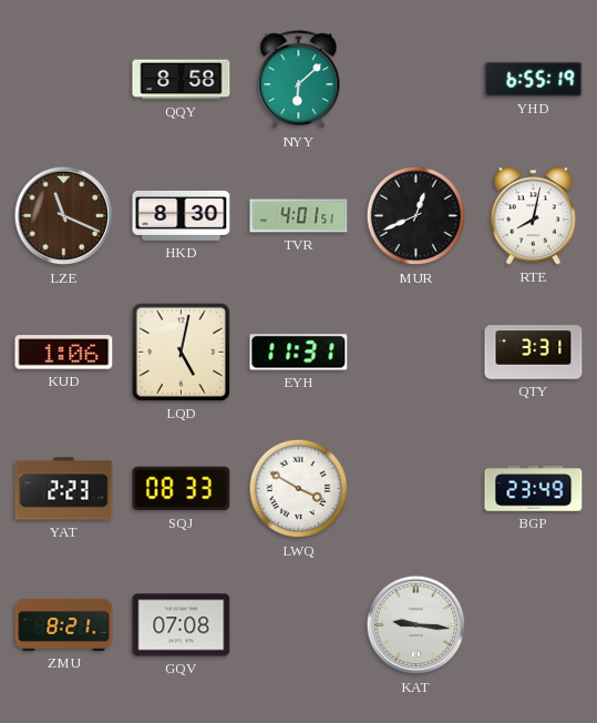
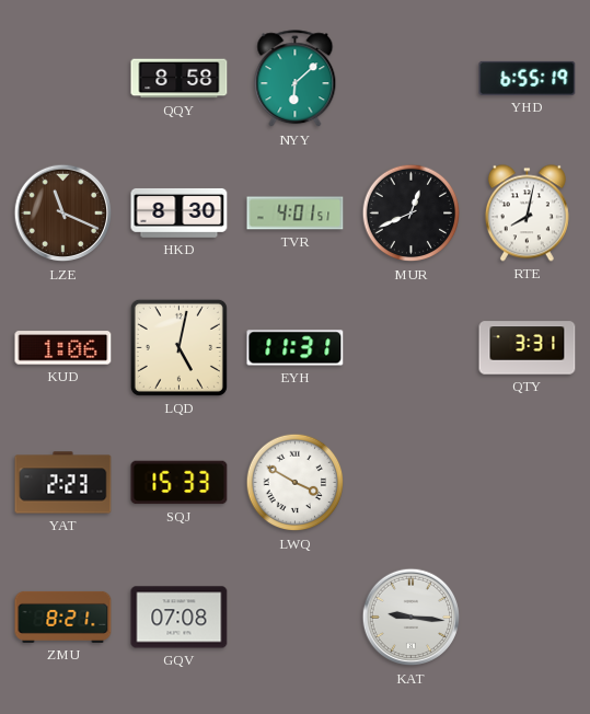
SQJ: 08:33 -> 15:33 (180, 483)
BGP: 23:49 -> none (534, 489)
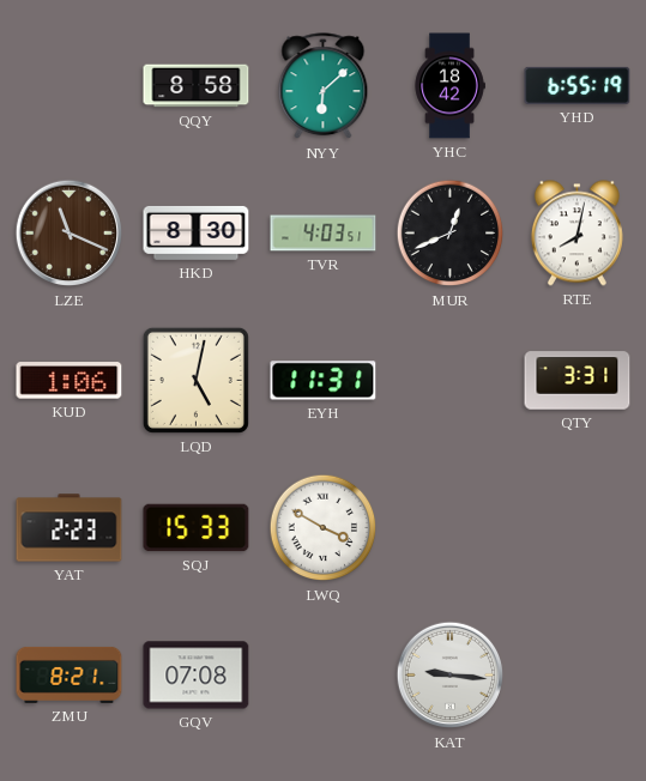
YHC: none -> 18:42 (449, 86)
TVR: 4:01 -> 4:03 (324, 234)
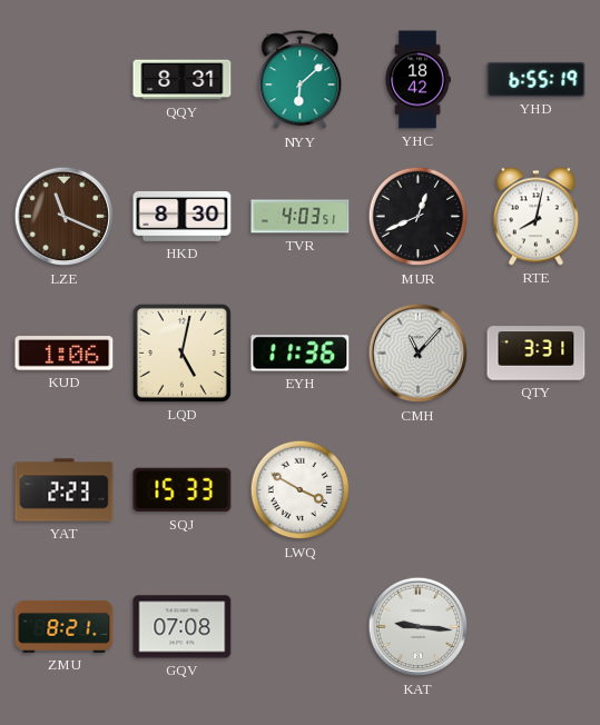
QQY: 8:58 -> 8:31 (183, 80)
EYH: 11:31 -> 11:36 (301, 354)
CMH: none -> 11:07 (419, 354)
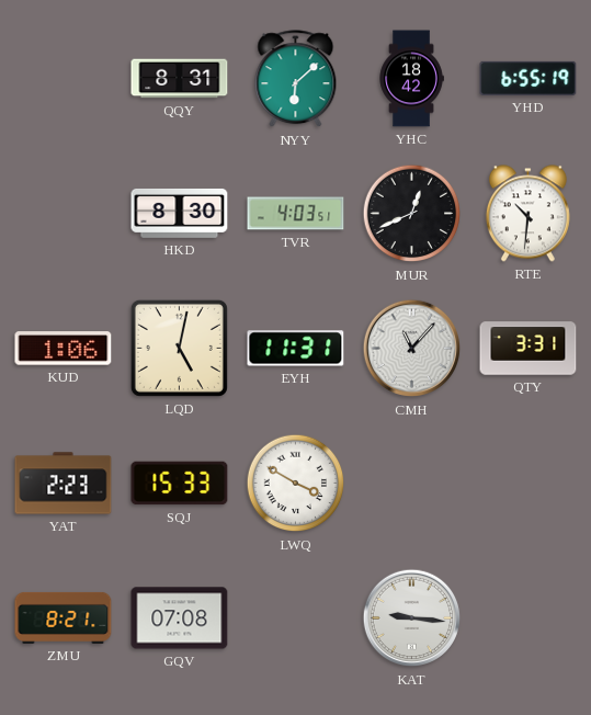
LZE: 11:19 -> none (65, 217)
RTE: 8:02 -> 10:31 (527, 214)
EYH: 11:36 -> 11:31 (296, 349)
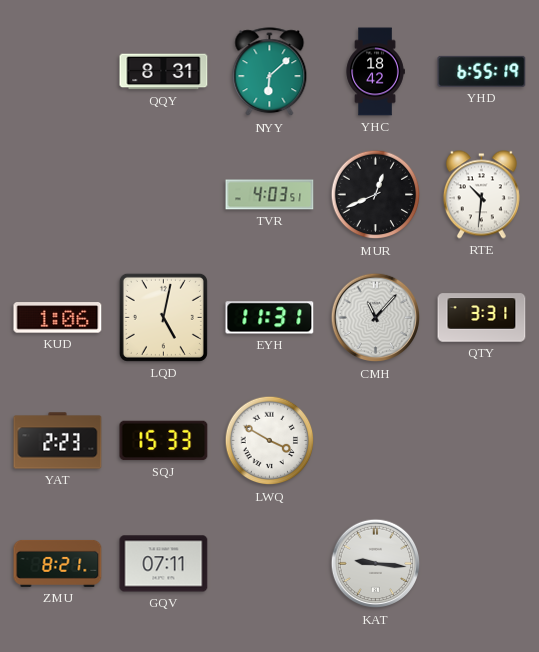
HKD: 8:30 -> none (180, 213)
GQV: 07:08 -> 07:11 (164, 564)
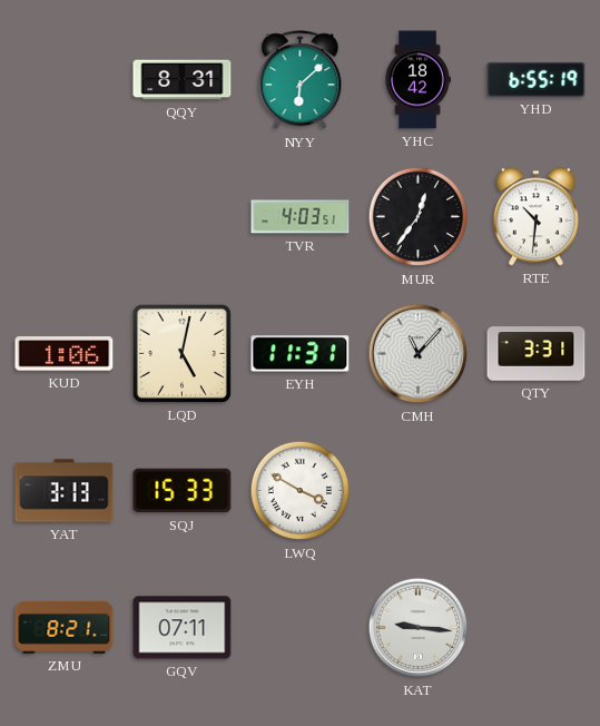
MUR: 12:41 -> 12:36 (419, 217)
YAT: 2:23 -> 3:13 (65, 491)
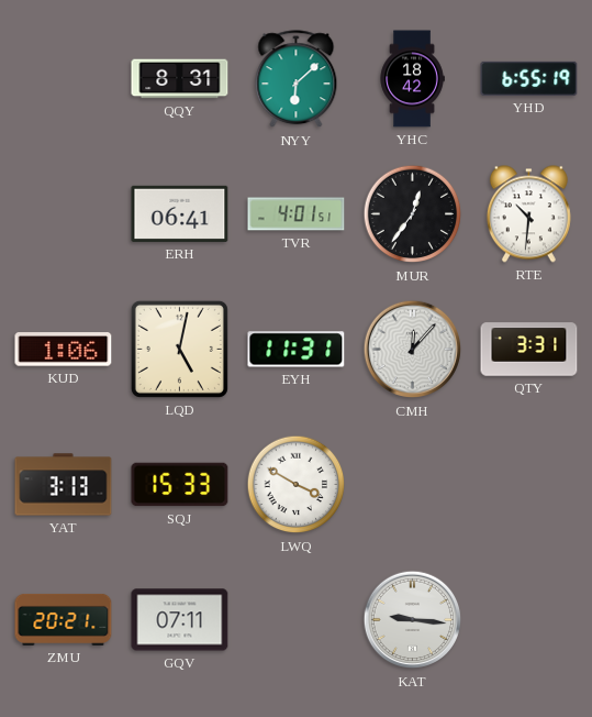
ERH: none -> 06:41 (180, 213)
TVR: 4:03 -> 4:01 (297, 214)
CMH: 11:07 -> 12:07 (413, 350)
ZMU: 8:21 -> 20:21 (64, 619)
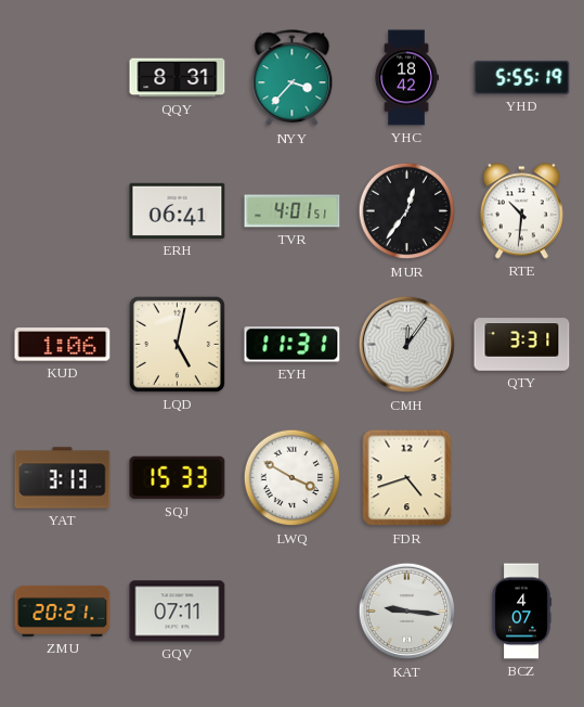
NYY: 6:08 -> 3:37 (293, 78)
YHD: 6:55 -> 5:55 (522, 77)
CMH: 12:07 -> 12:06 (407, 345)
FDR: none -> 4:42 (407, 478)
BCZ: none -> 4:07 (521, 612)
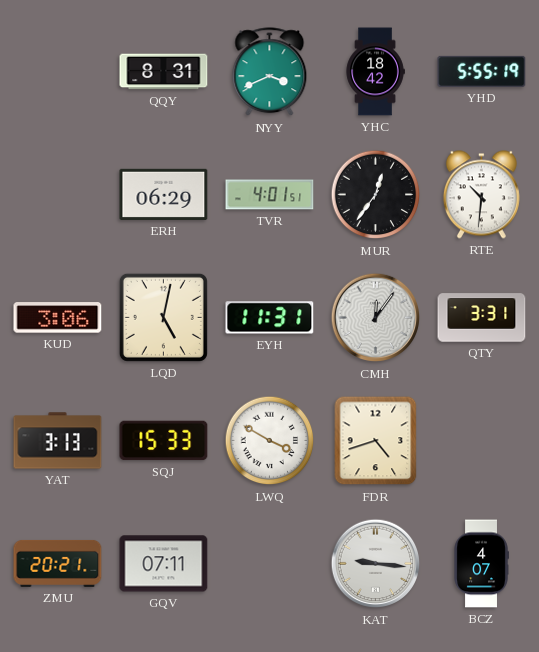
NYY: 3:37 -> 3:41 (270, 72)
ERH: 06:41 -> 06:29 (164, 194)
KUD: 1:06 -> 3:06 (58, 318)
